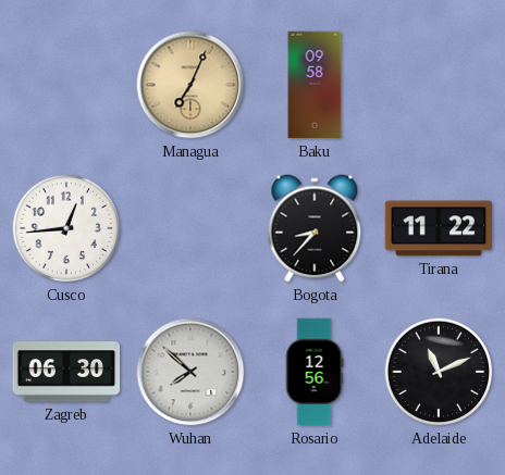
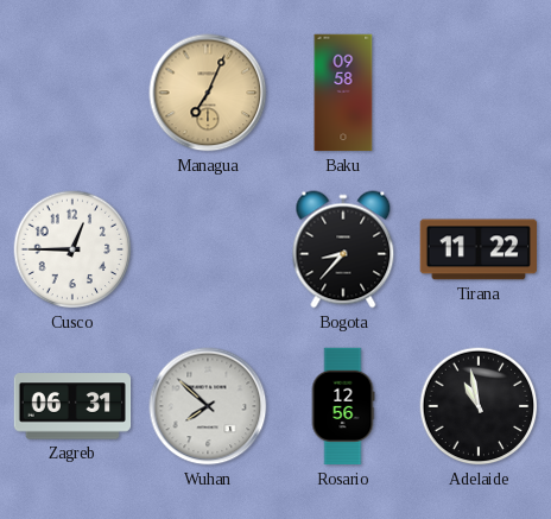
Cusco: 12:44 -> 12:45 (72, 249)
Zagreb: 06:30 -> 06:31 (72, 406)
Adelaide: 11:11 -> 10:58 (479, 406)
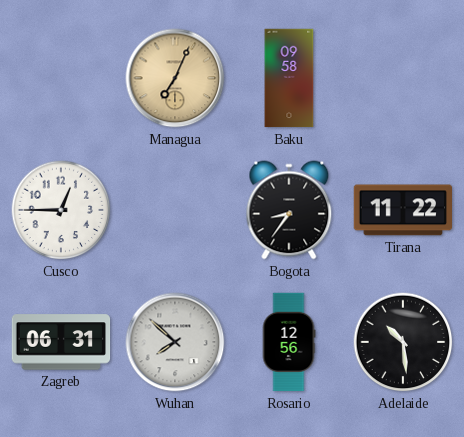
Bogota: 8:37 -> 8:36 (289, 210)
Adelaide: 10:58 -> 10:29 (403, 342)
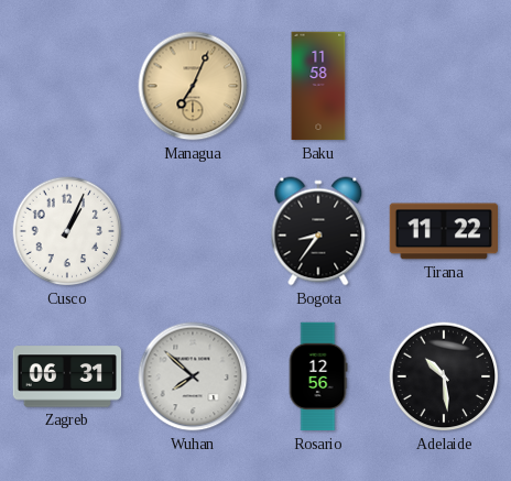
Baku: 09:58 -> 11:58 (318, 86)
Cusco: 12:45 -> 1:04 (67, 231)
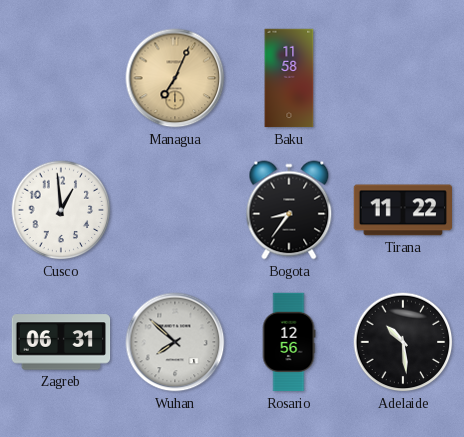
Cusco: 1:04 -> 12:59 (61, 210)
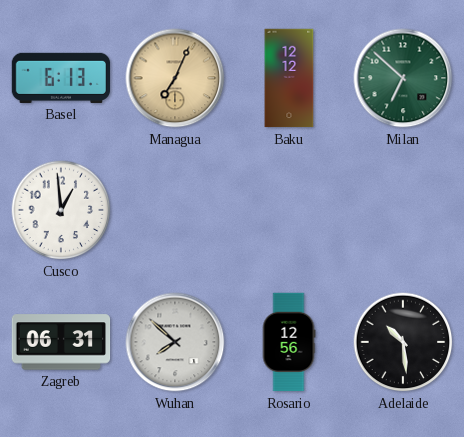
Basel: none -> 6:13 (61, 78)
Baku: 11:58 -> 12:12 (289, 78)
Milan: none -> 6:52 (403, 78)
Bogota: 8:36 -> none (289, 210)
Tirana: 11:22 -> none (403, 210)
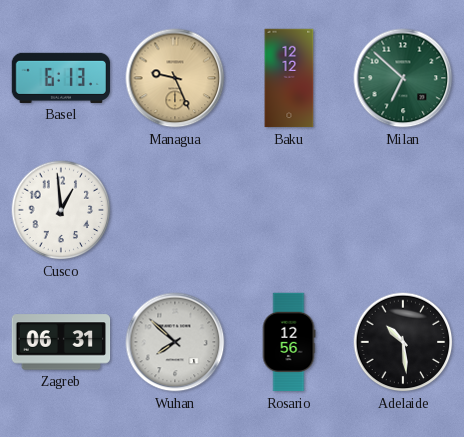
Managua: 7:04 -> 9:26 (175, 78)
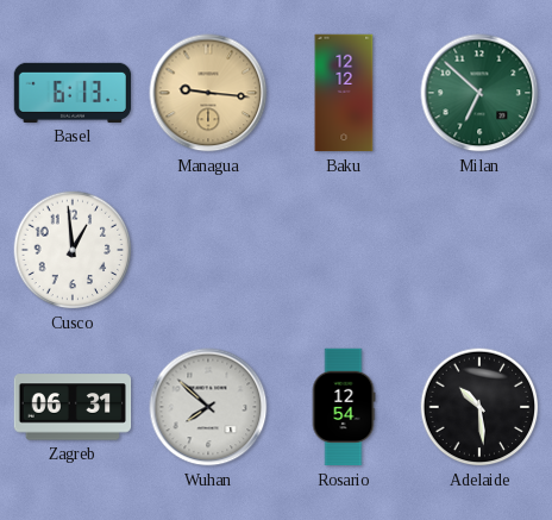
Managua: 9:26 -> 9:16 (208, 93)
Rosario: 12:56 -> 12:54 (344, 407)
